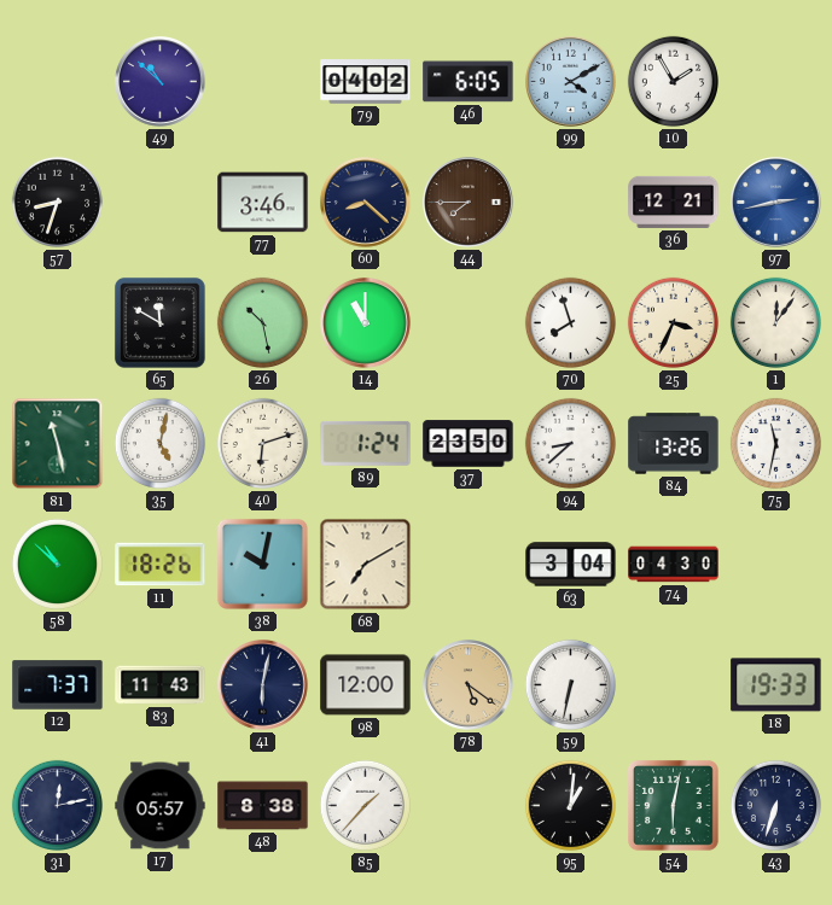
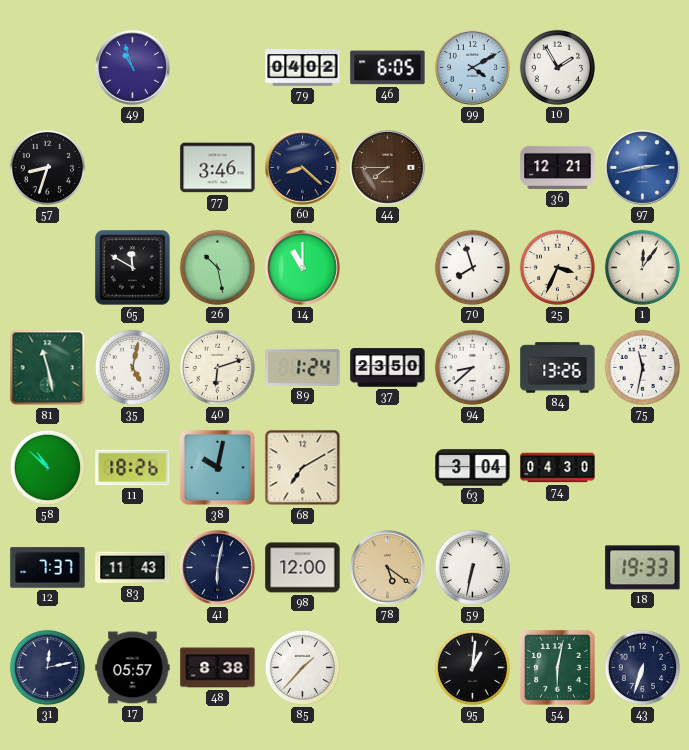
49: 10:52 -> 10:57 (133, 68)
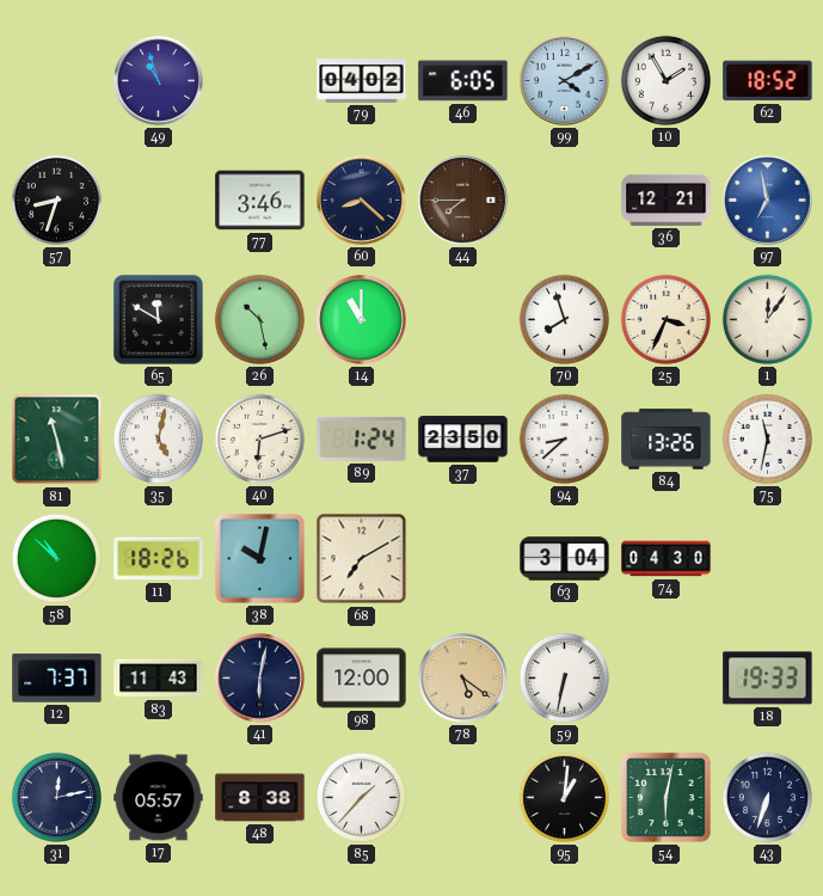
62: none -> 18:52 (768, 81)
97: 2:43 -> 6:58 (768, 201)
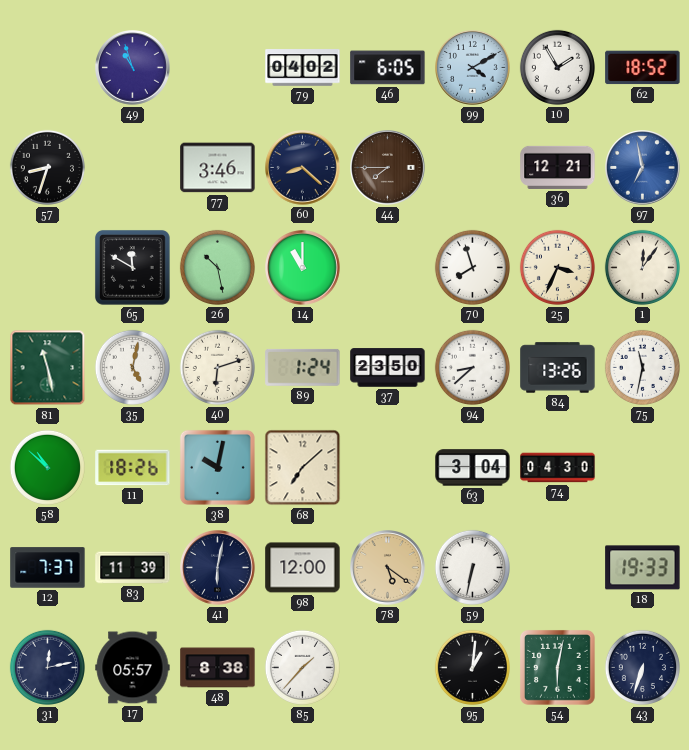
68: 7:10 -> 7:08 (303, 468)
83: 11:43 -> 11:39 (133, 568)
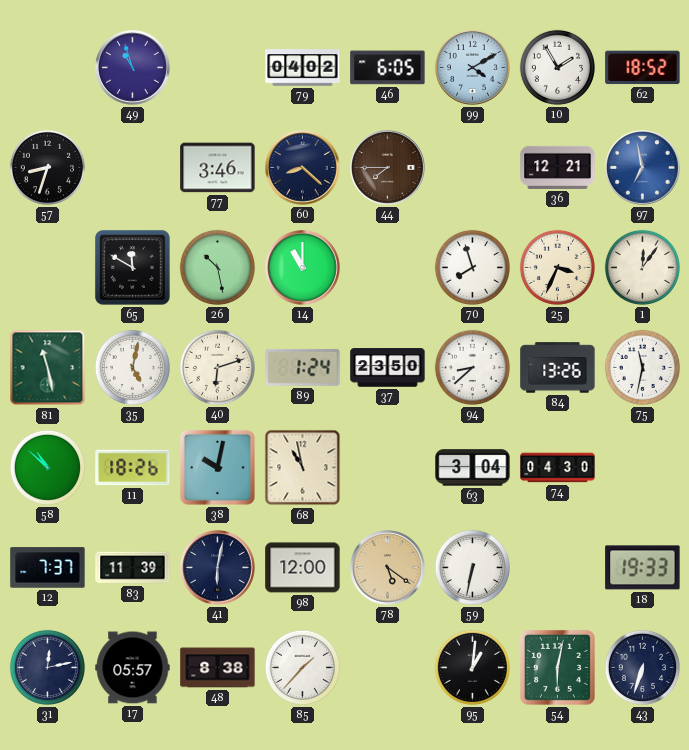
68: 7:08 -> 10:58 (303, 468)
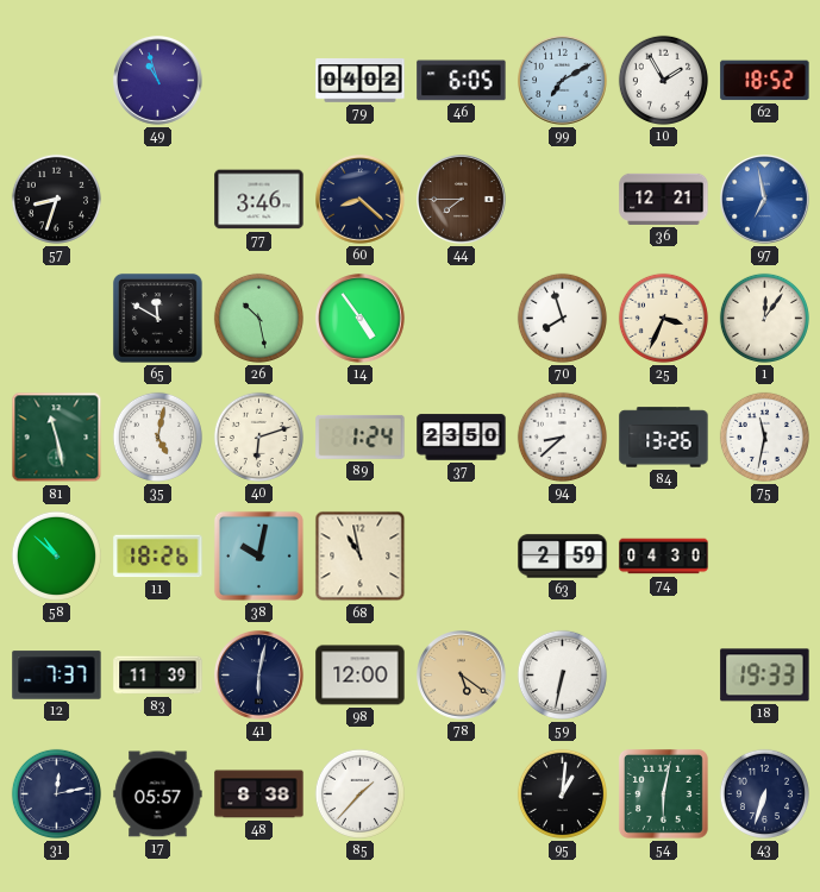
99: 4:10 -> 7:10 (563, 81)
14: 11:00 -> 4:54 (361, 319)
63: 3:04 -> 2:59 (563, 557)
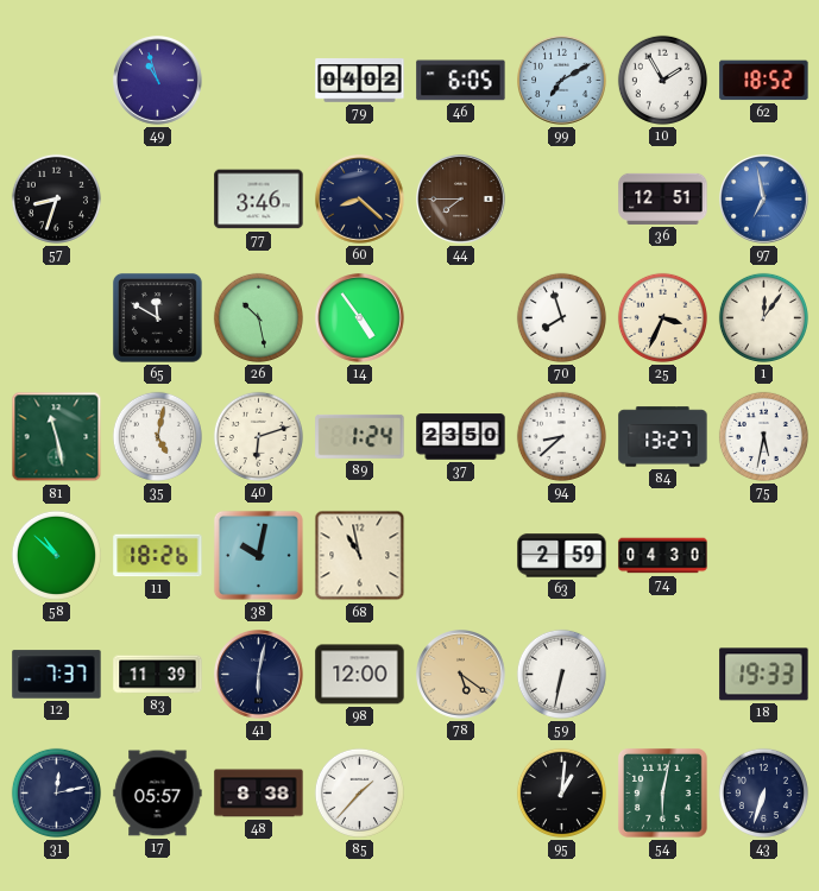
36: 12:21 -> 12:51 (663, 198)
84: 13:26 -> 13:27 (663, 437)
75: 11:32 -> 5:32 (763, 436)
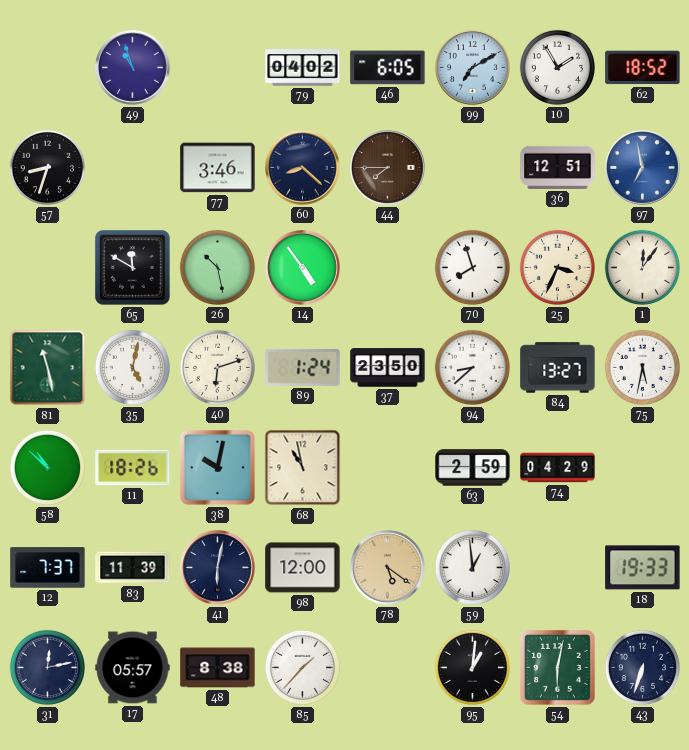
74: 04:30 -> 04:29 (558, 468)
59: 6:32 -> 12:59 (472, 567)
